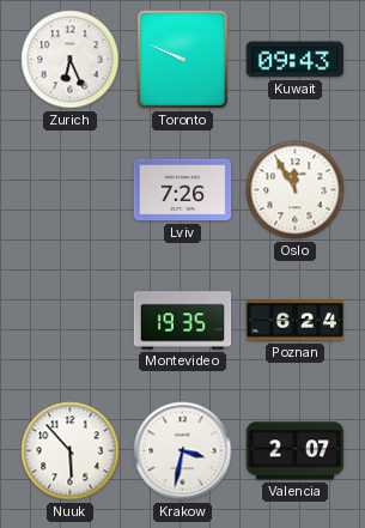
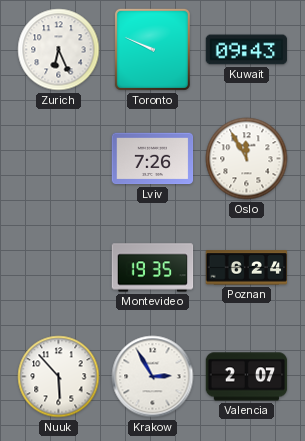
Krakow: 3:32 -> 2:55 (153, 377)
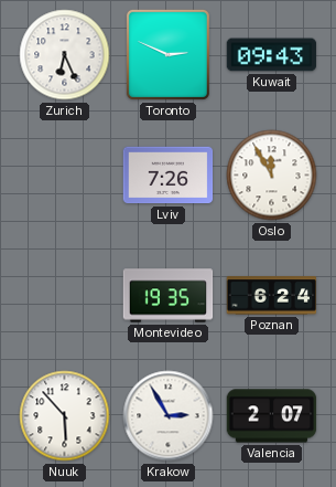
Toronto: 9:49 -> 2:49 (167, 54)
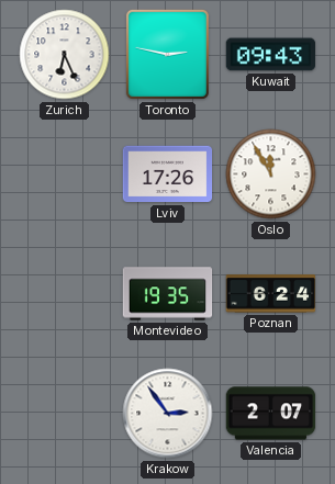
Toronto: 2:49 -> 2:47 (167, 54)
Lviv: 7:26 -> 17:26 (168, 175)
Nuuk: 5:53 -> none (65, 416)
Krakow: 2:55 -> 2:54 (168, 414)
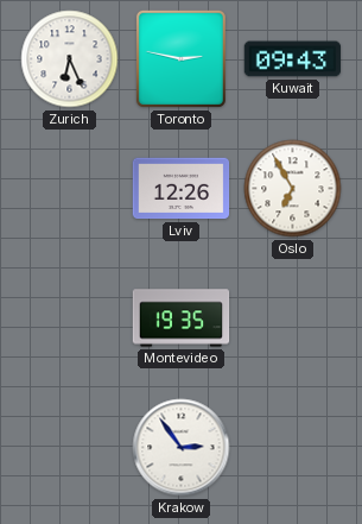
Lviv: 17:26 -> 12:26 (182, 189)
Oslo: 11:55 -> 6:55 (293, 189)
Poznan: 6:24 -> none (271, 294)
Valencia: 2:07 -> none (271, 414)
